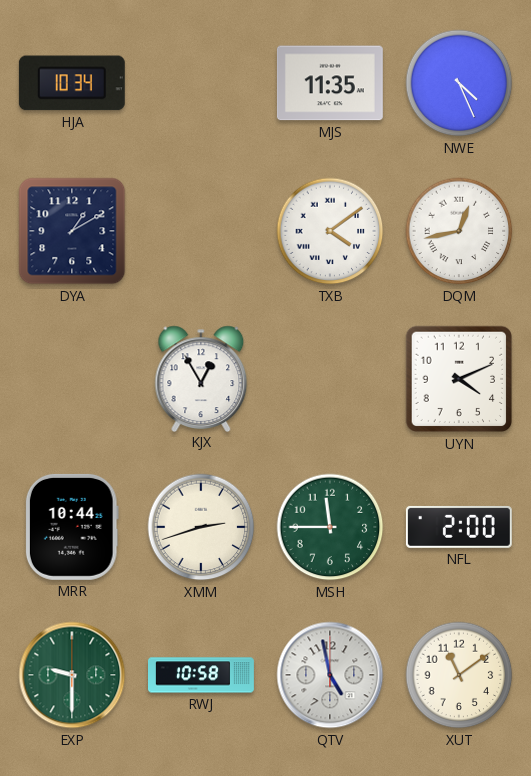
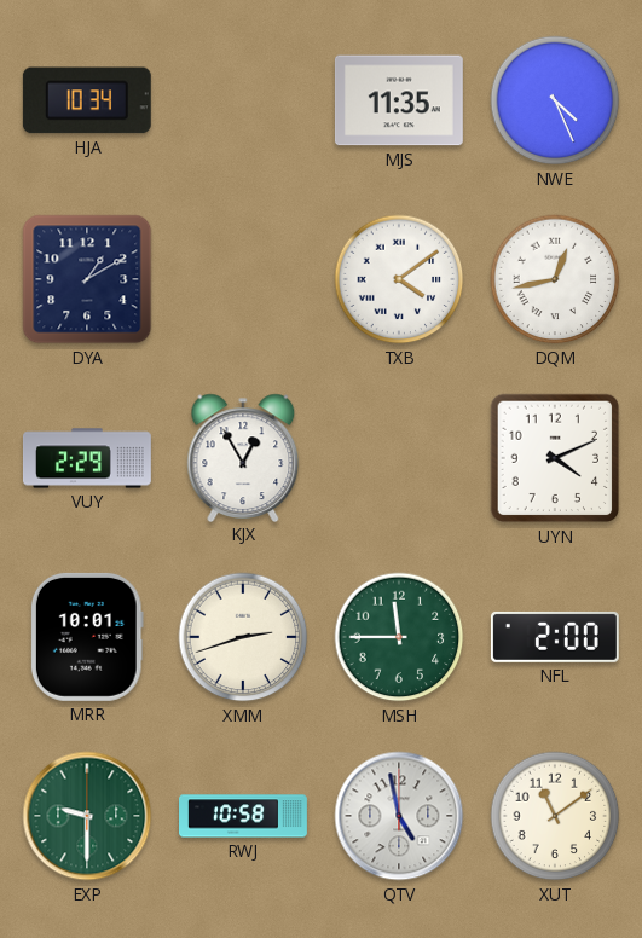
VUY: none -> 2:29 (87, 458)
MRR: 10:44 -> 10:01 (87, 637)
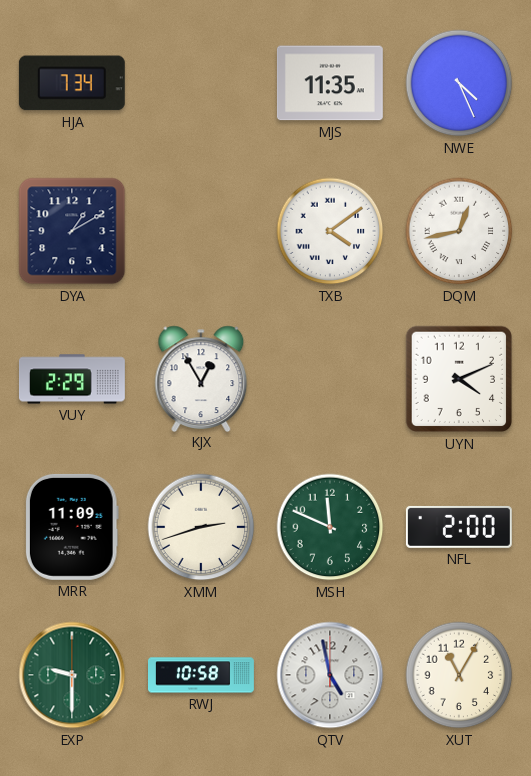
HJA: 10:34 -> 7:34 (72, 83)
MRR: 10:01 -> 11:09 (72, 527)
MSH: 11:45 -> 11:49 (330, 527)
XUT: 11:09 -> 11:05 (459, 675)
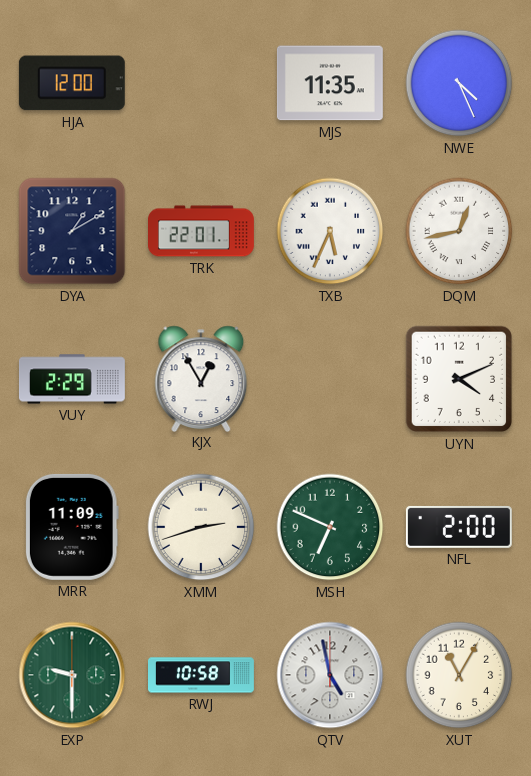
HJA: 7:34 -> 12:00 (72, 83)
TRK: none -> 22:01 (202, 231)
TXB: 4:09 -> 5:34 (330, 231)
MSH: 11:49 -> 6:49 (330, 527)
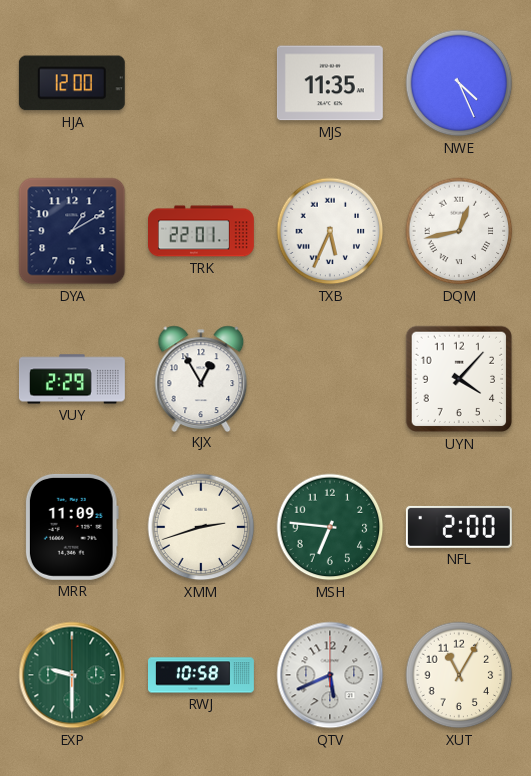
UYN: 4:11 -> 4:07 (459, 379)
MSH: 6:49 -> 6:46 (330, 527)
QTV: 4:58 -> 5:41 (330, 675)
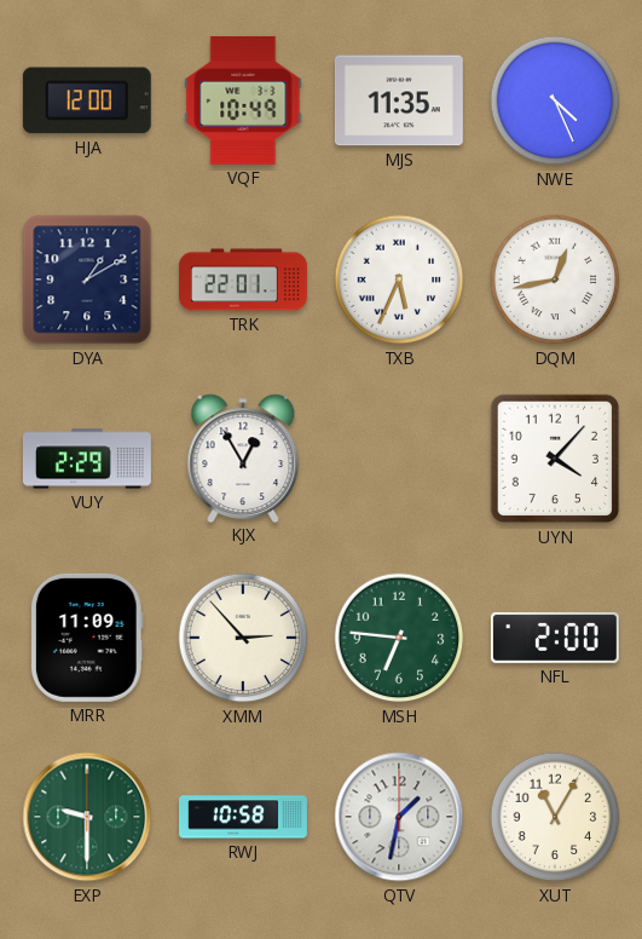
VQF: none -> 10:49 (243, 100)
XMM: 2:42 -> 2:53 (243, 638)
QTV: 5:41 -> 1:32 (399, 817)
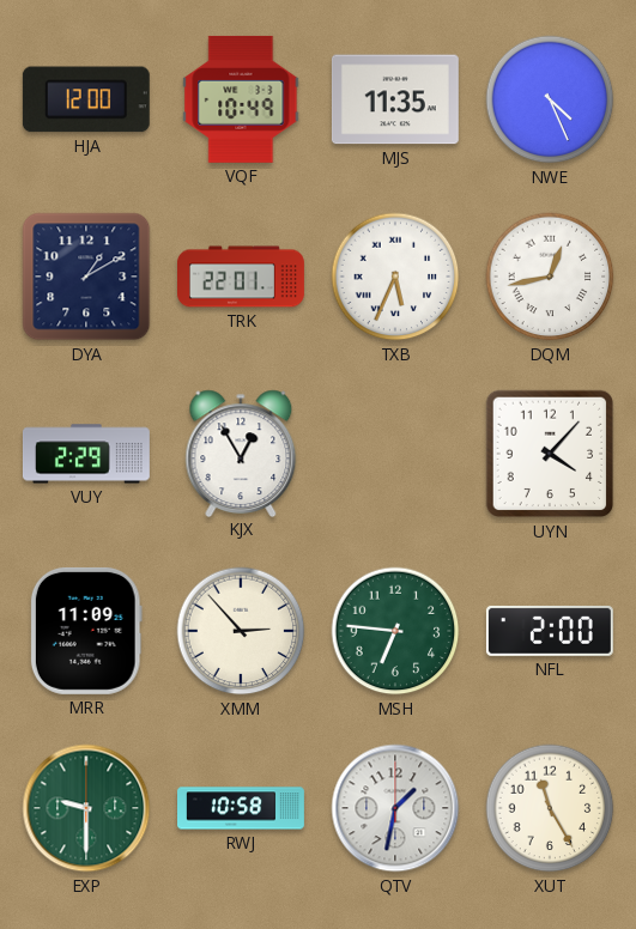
XUT: 11:05 -> 11:25 (550, 808)
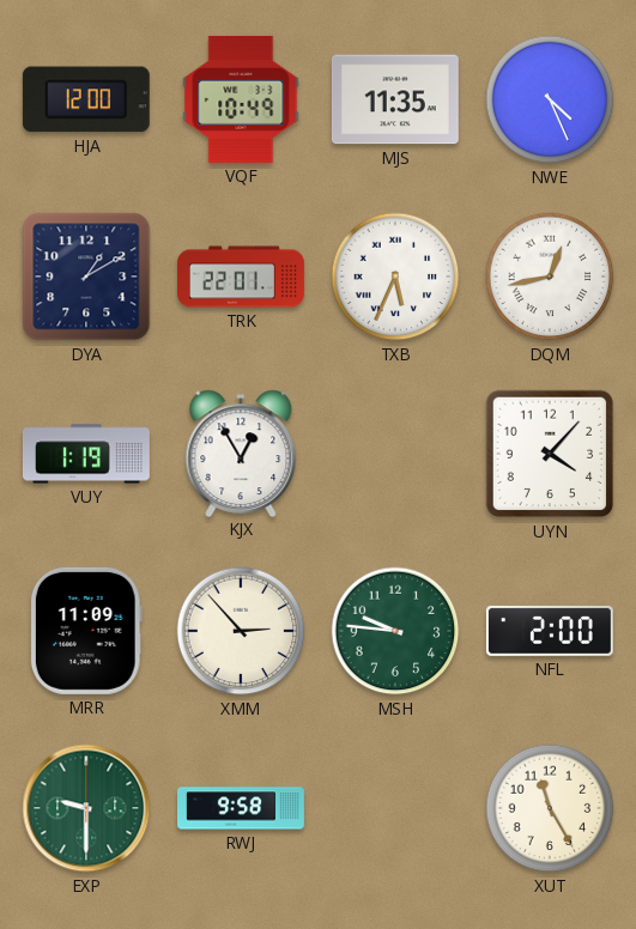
VUY: 2:29 -> 1:19 (86, 454)
MSH: 6:46 -> 9:46 (395, 631)
RWJ: 10:58 -> 9:58 (242, 808)
QTV: 1:32 -> none (395, 808)
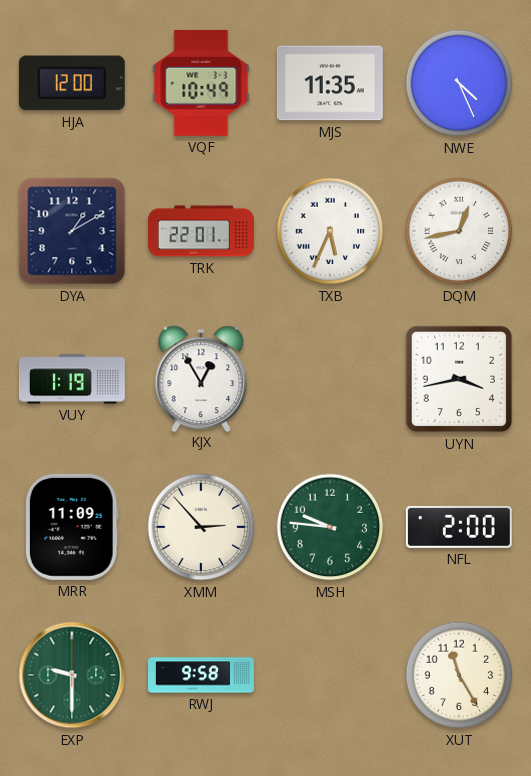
UYN: 4:07 -> 3:43 (459, 379)
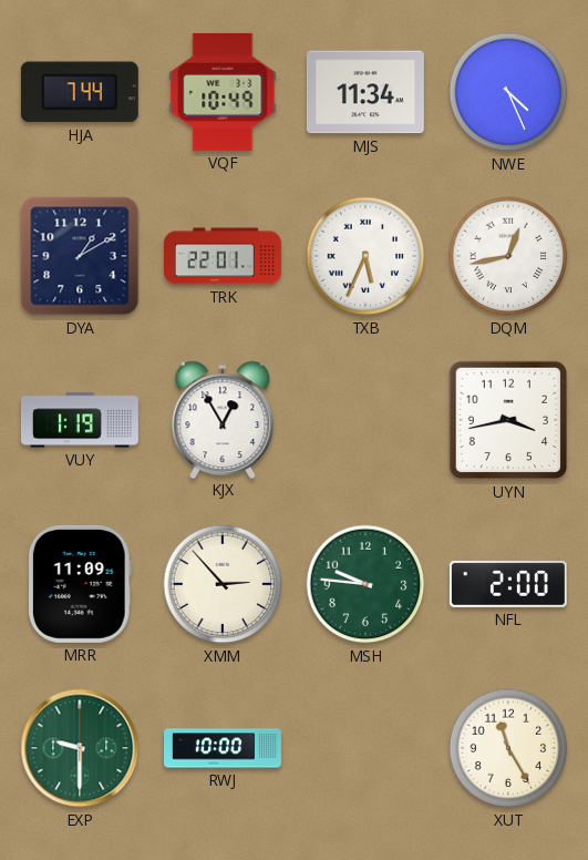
HJA: 12:00 -> 7:44 (80, 92)
MJS: 11:35 -> 11:34 (365, 92)
RWJ: 9:58 -> 10:00 (224, 748)
